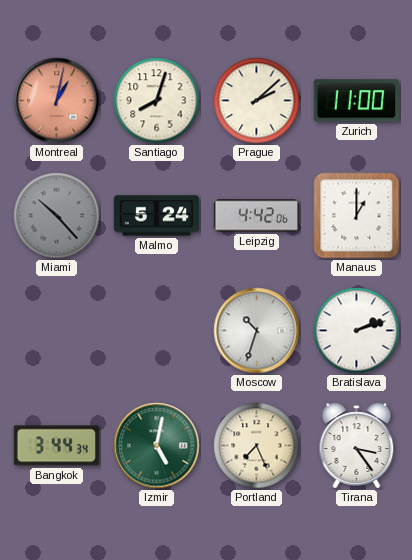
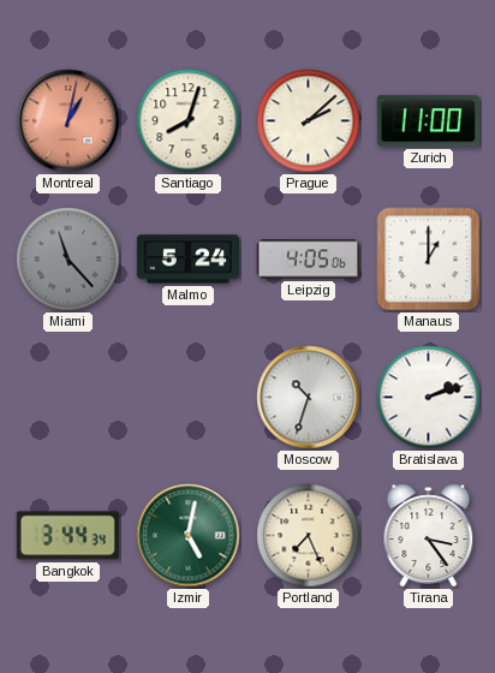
Miami: 10:23 -> 11:23 (68, 260)
Leipzig: 4:42 -> 4:05 (308, 260)
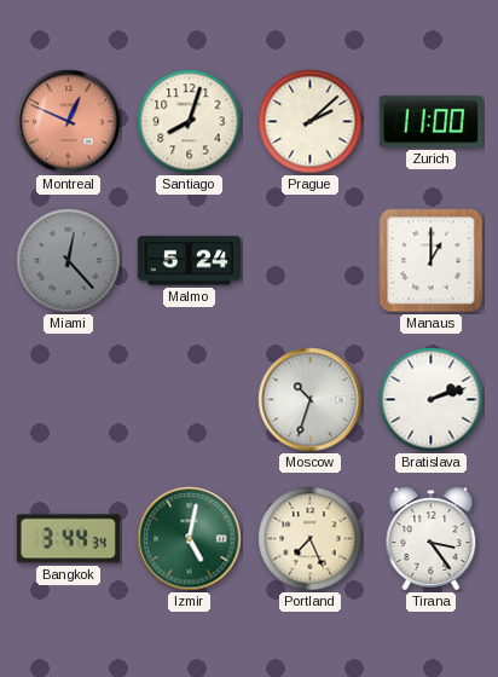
Montreal: 1:02 -> 12:49 (69, 122)
Miami: 11:23 -> 12:23 (69, 261)
Leipzig: 4:05 -> none (308, 260)
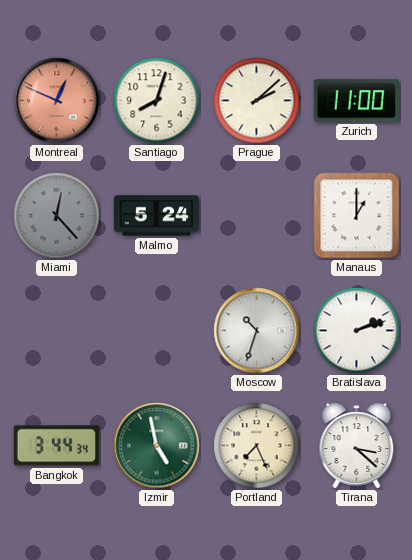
Izmir: 5:02 -> 4:58 (157, 446)
Tirana: 3:24 -> 3:22 (357, 446)
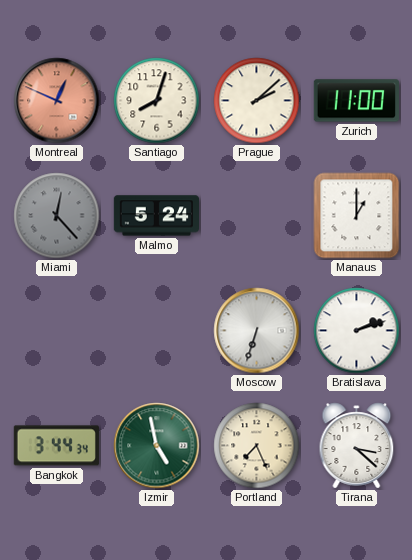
Moscow: 10:33 -> 6:33 (257, 331)
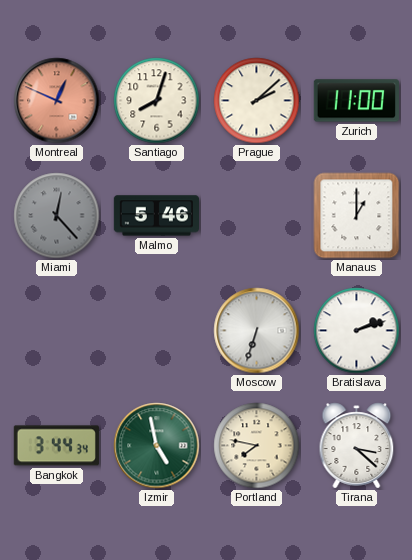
Malmo: 5:24 -> 5:46 (156, 216)
Portland: 7:26 -> 7:47 (257, 446)
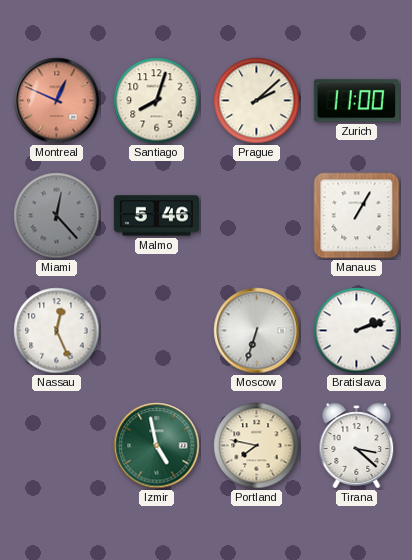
Manaus: 1:00 -> 1:05 (357, 216)
Nassau: none -> 12:26 (57, 331)
Bangkok: 3:44 -> none (56, 446)
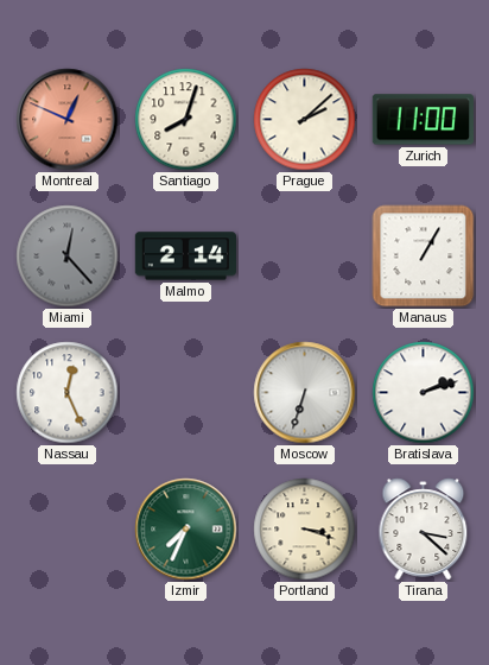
Malmo: 5:46 -> 2:14 (185, 256)
Izmir: 4:58 -> 7:34 (186, 530)
Portland: 7:47 -> 3:18 (305, 530)
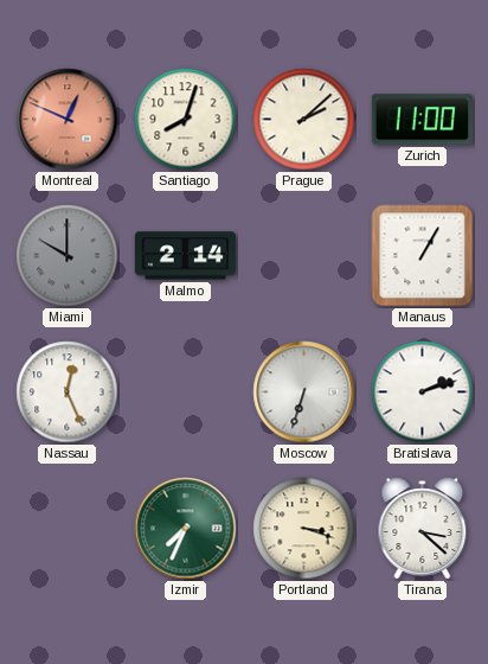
Miami: 12:23 -> 10:00 (68, 256)
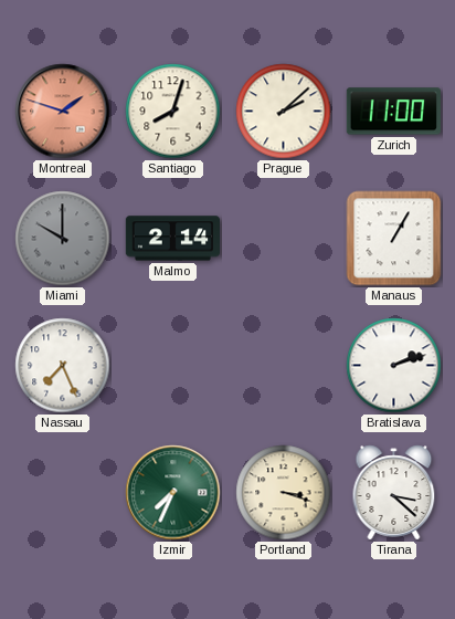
Montreal: 12:49 -> 1:48 (63, 112)
Nassau: 12:26 -> 7:26 (63, 366)
Moscow: 6:33 -> none (304, 392)
